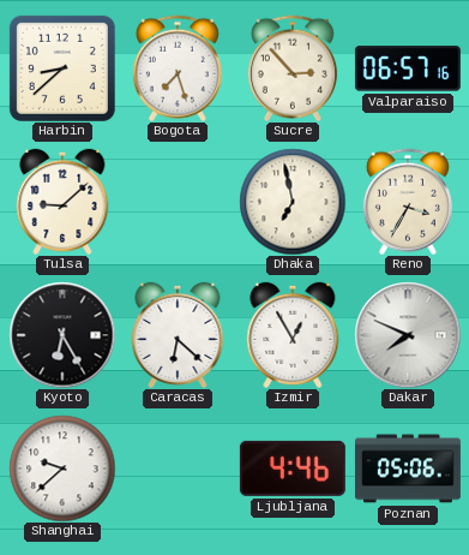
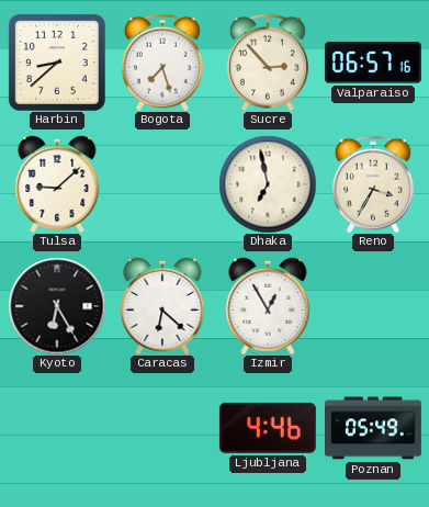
Dakar: 7:49 -> none (408, 335)
Shanghai: 9:38 -> none (62, 469)
Poznan: 05:06 -> 05:49 (373, 428)
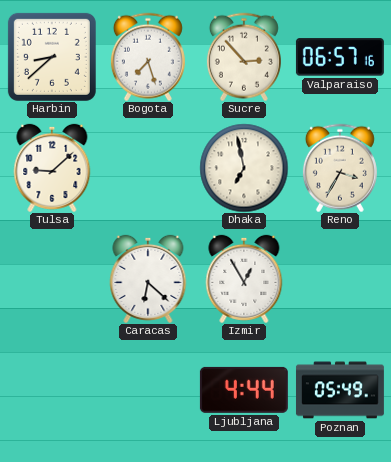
Kyoto: 6:25 -> none (57, 306)
Ljubljana: 4:46 -> 4:44 (244, 390)
